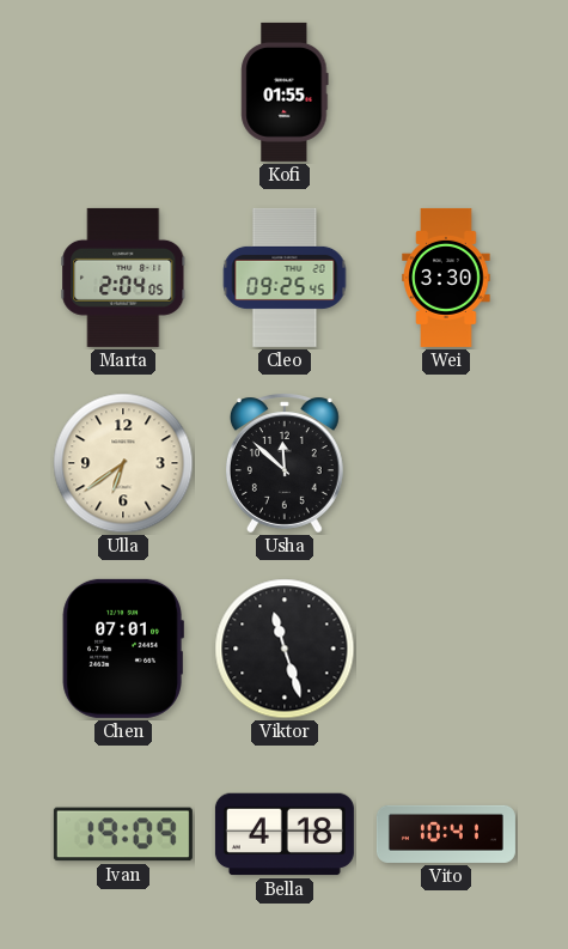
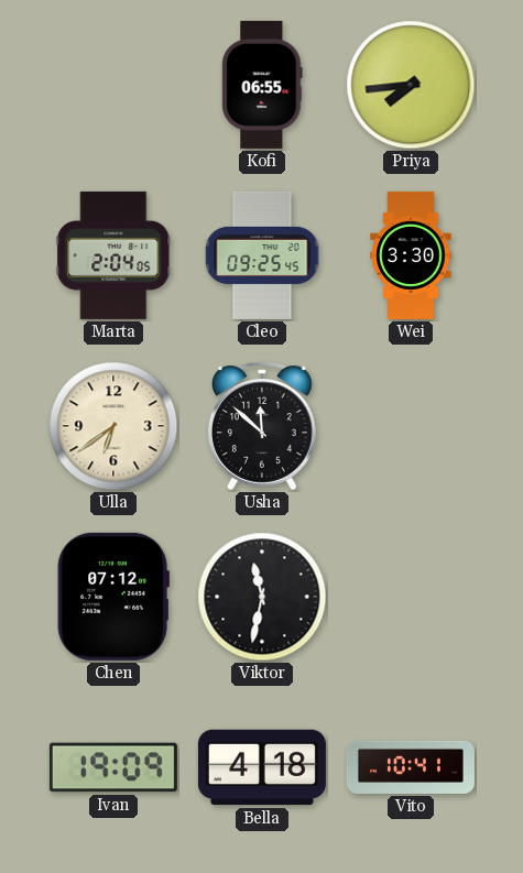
Kofi: 01:55 -> 06:55 (262, 85)
Priya: none -> 7:44 (411, 85)
Chen: 07:01 -> 07:12 (113, 597)
Viktor: 11:27 -> 11:32 (262, 597)
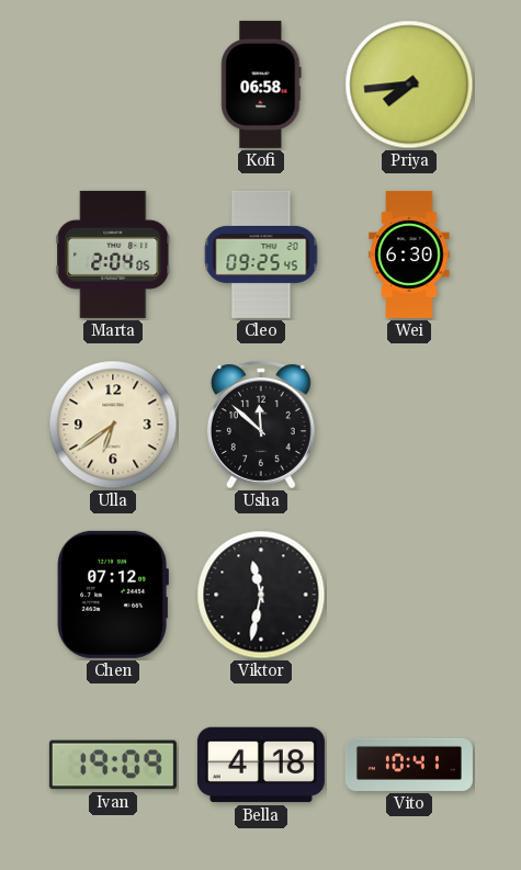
Kofi: 06:55 -> 06:58 (261, 84)
Wei: 3:30 -> 6:30 (409, 255)
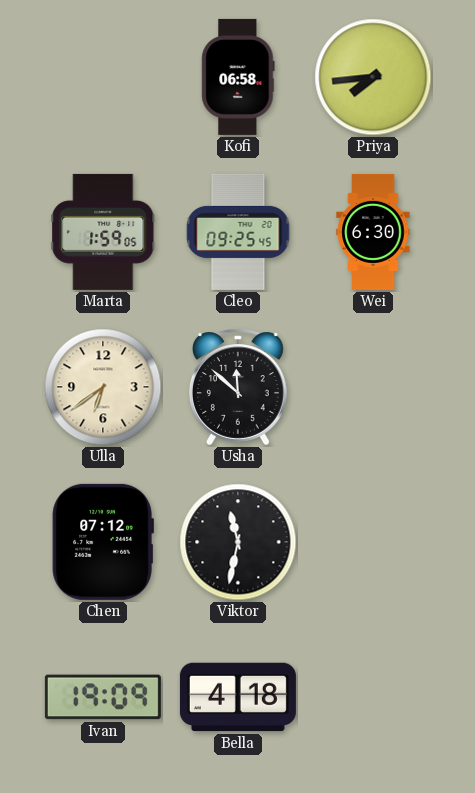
Marta: 2:04 -> 1:59 (103, 232)
Vito: 10:41 -> none (409, 765)
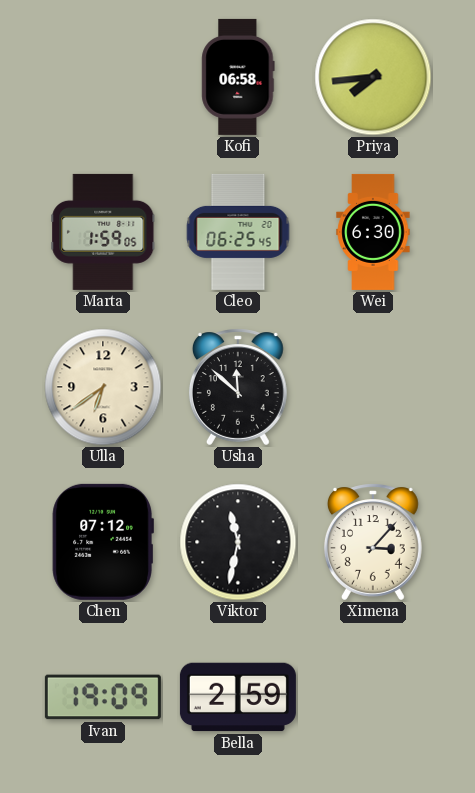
Cleo: 09:25 -> 06:25 (238, 232)
Ximena: none -> 3:07 (373, 542)
Bella: 4:18 -> 2:59 (238, 697)
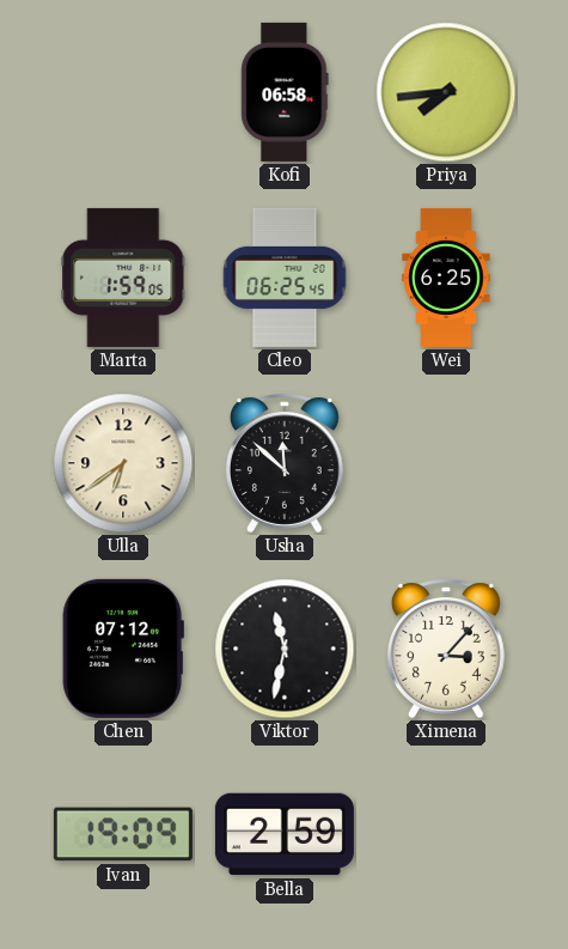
Wei: 6:30 -> 6:25 (446, 278)
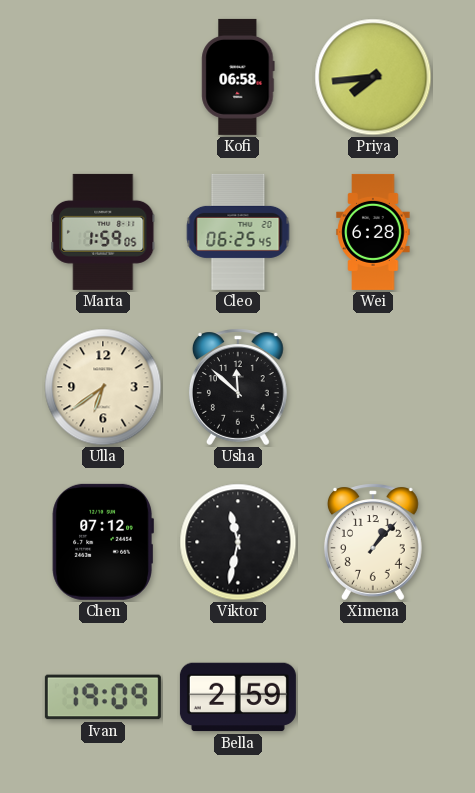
Wei: 6:25 -> 6:28 (373, 232)
Ximena: 3:07 -> 1:07 (373, 542)
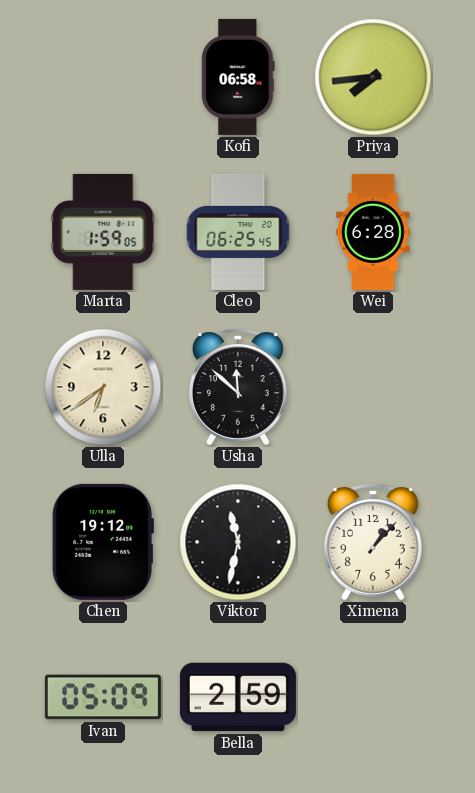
Chen: 07:12 -> 19:12 (103, 542)
Ivan: 19:09 -> 05:09 (103, 697)
